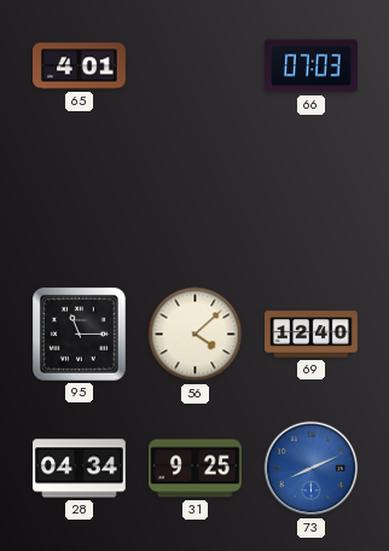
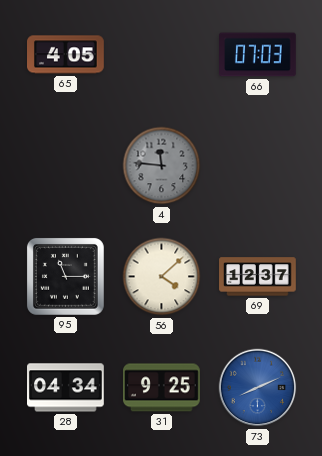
65: 4:01 -> 4:05 (66, 55)
4: none -> 11:46 (162, 166)
69: 12:40 -> 12:37 (258, 277)
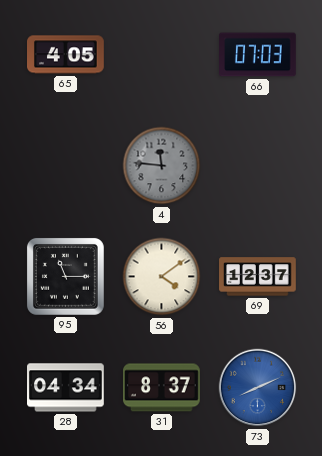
56: 4:08 -> 4:09 (162, 277)
31: 9:25 -> 8:37 (162, 388)
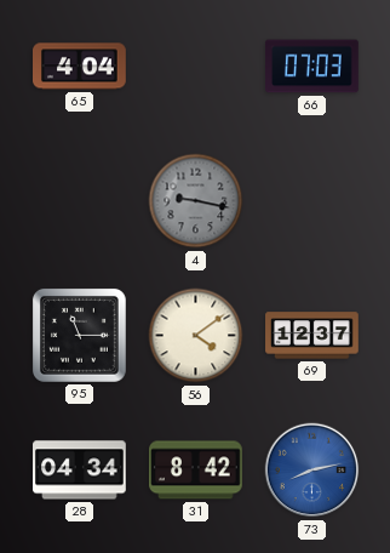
65: 4:05 -> 4:04 (80, 67)
4: 11:46 -> 9:17 (196, 201)
31: 8:37 -> 8:42 (196, 471)
73: 8:11 -> 8:13 (312, 471)
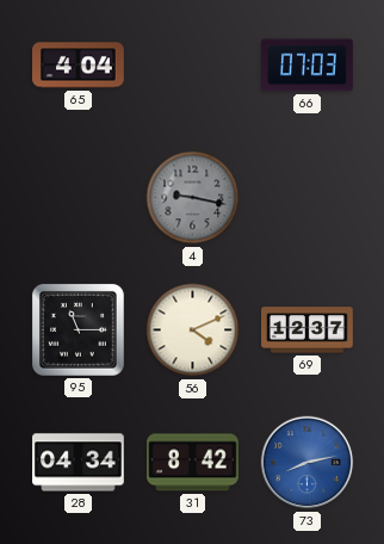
56: 4:09 -> 4:11 (193, 330)
